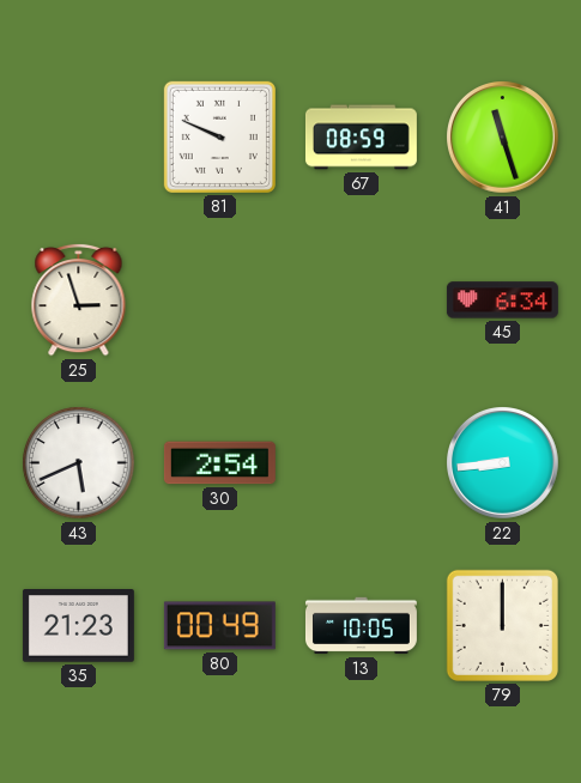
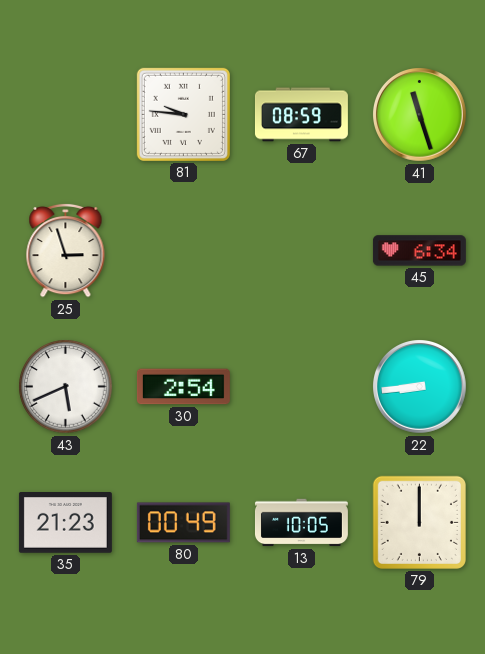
81: 9:49 -> 9:46 (183, 114)
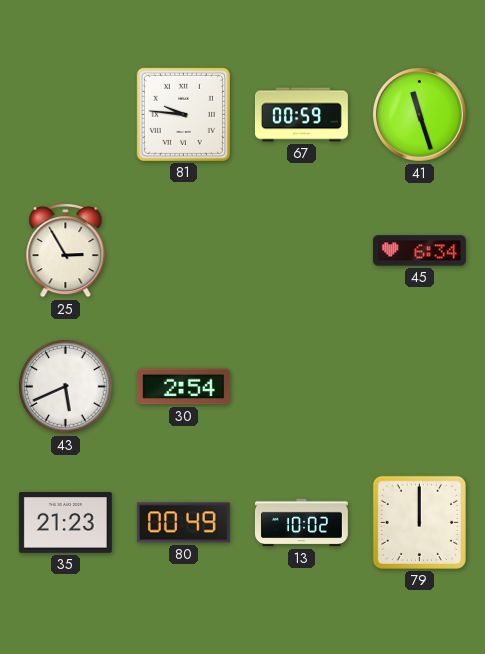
67: 08:59 -> 00:59 (301, 115)
25: 2:57 -> 2:55 (66, 250)
22: 8:44 -> none (420, 387)
13: 10:05 -> 10:02 (301, 523)
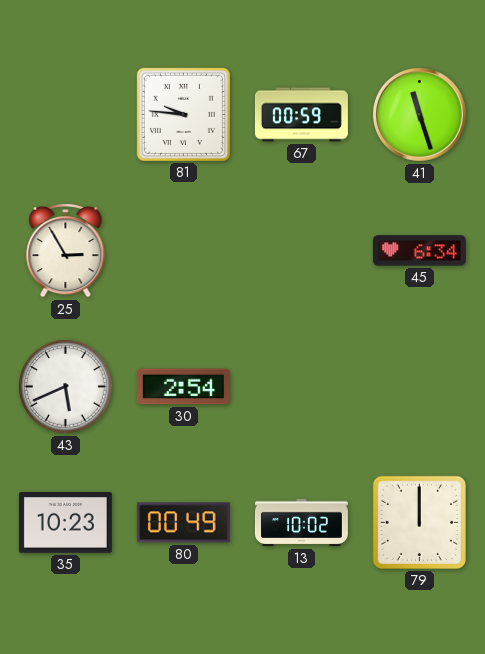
35: 21:23 -> 10:23 (65, 523)
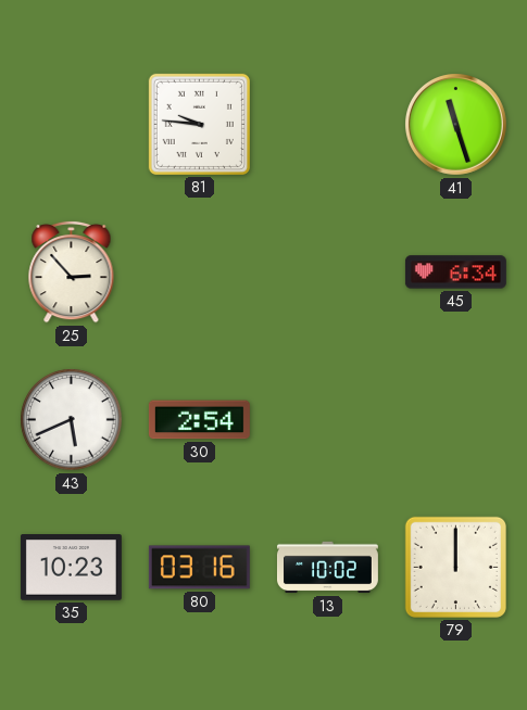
67: 00:59 -> none (301, 115)
25: 2:55 -> 2:53 (72, 271)
80: 00:49 -> 03:16 (199, 568)
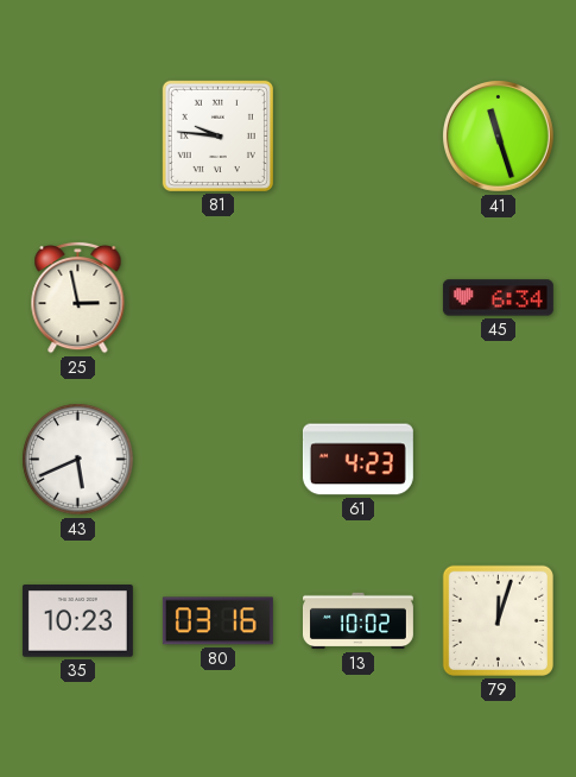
25: 2:53 -> 2:58 (78, 297)
30: 2:54 -> none (199, 420)
61: none -> 4:23 (357, 460)
79: 12:00 -> 12:03 (498, 620)
